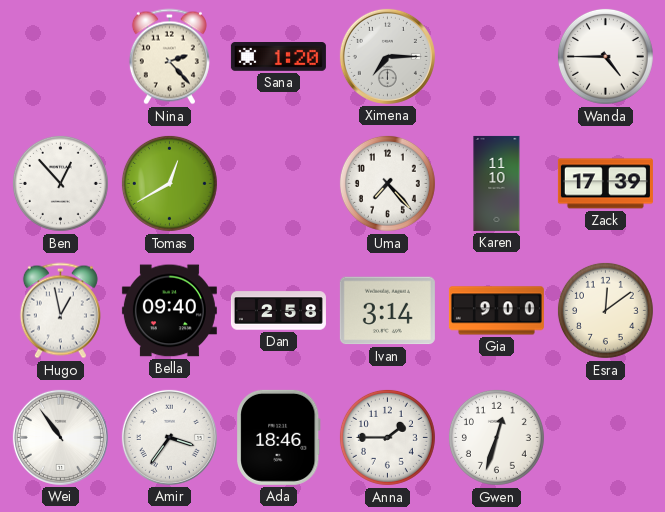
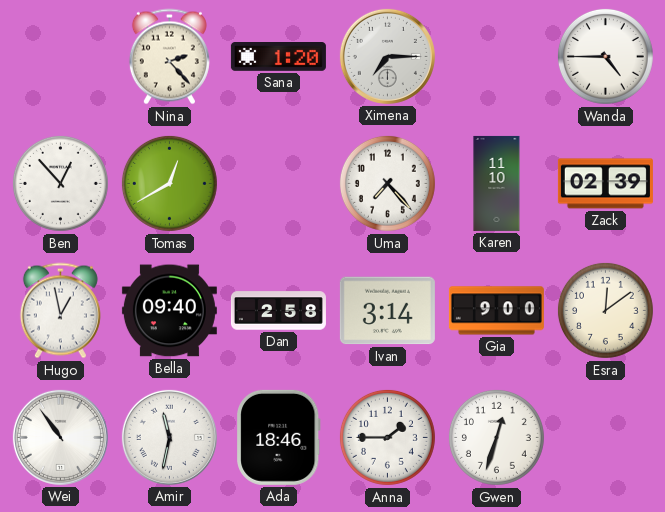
Zack: 17:39 -> 02:39 (605, 184)
Amir: 3:36 -> 11:32 (169, 437)
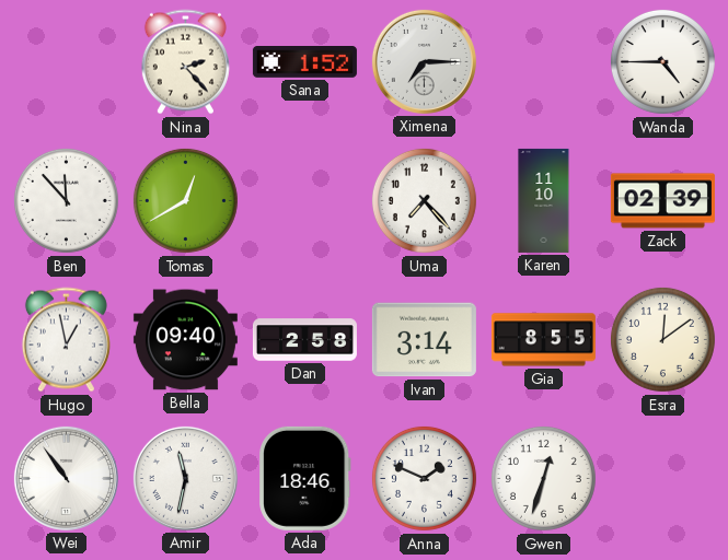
Sana: 1:20 -> 1:52 (304, 62)
Ben: 12:53 -> 11:53 (66, 200)
Gia: 9:00 -> 8:55 (543, 340)
Anna: 1:45 -> 1:49 (424, 478)
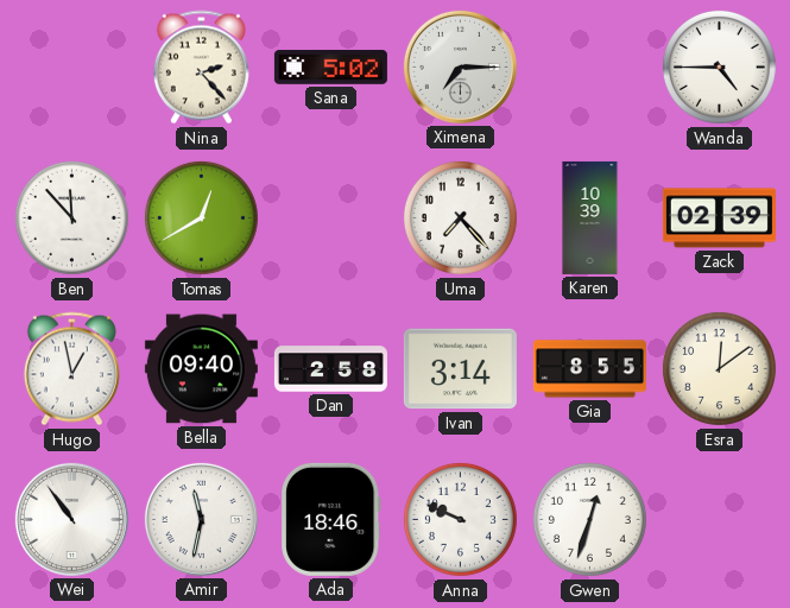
Sana: 1:52 -> 5:02 (330, 68)
Karen: 11:10 -> 10:39 (590, 217)
Anna: 1:49 -> 9:49 (460, 519)
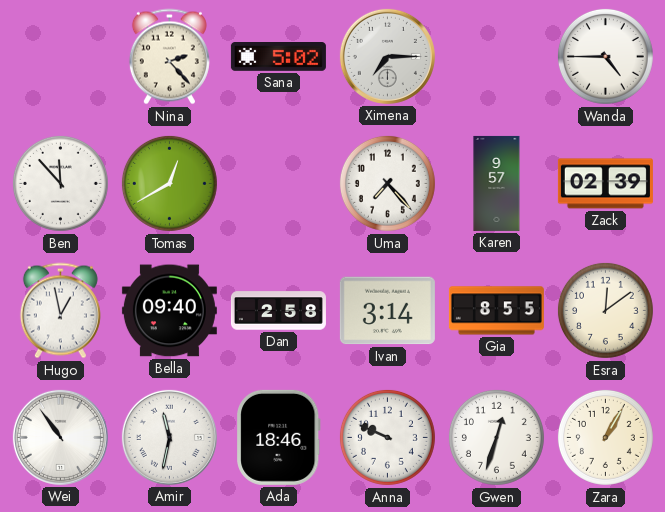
Karen: 10:39 -> 9:57 (497, 183)
Zara: none -> 1:05 (605, 437)
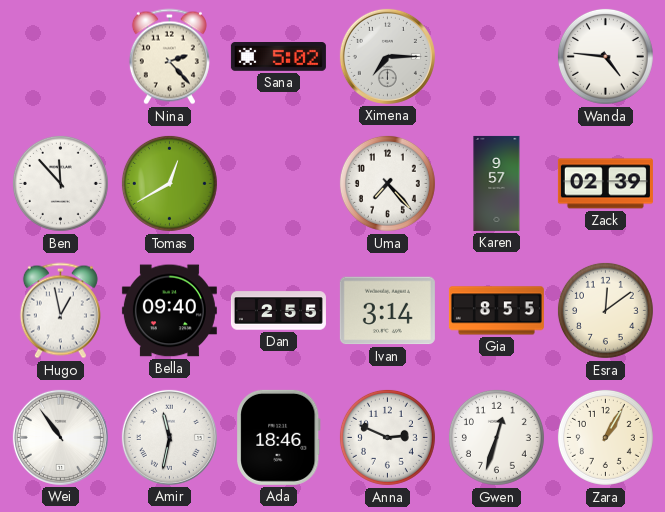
Wanda: 4:45 -> 4:46 (605, 56)
Dan: 2:58 -> 2:55 (278, 311)
Anna: 9:49 -> 2:49 (387, 437)
